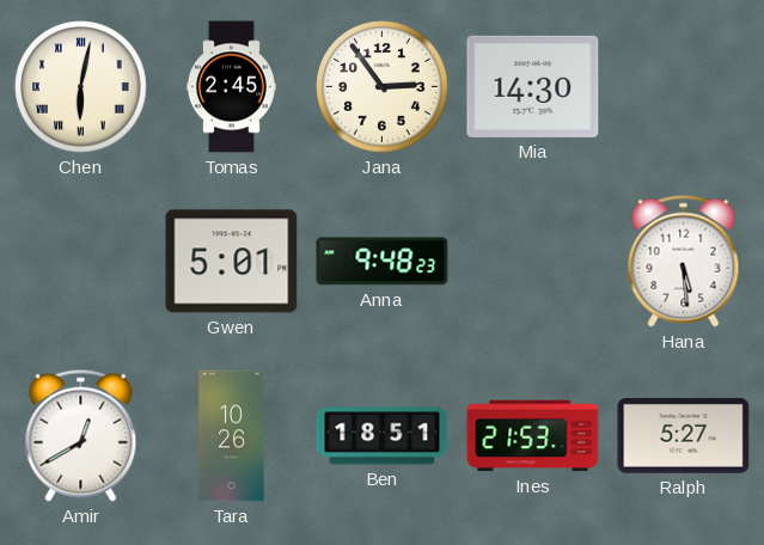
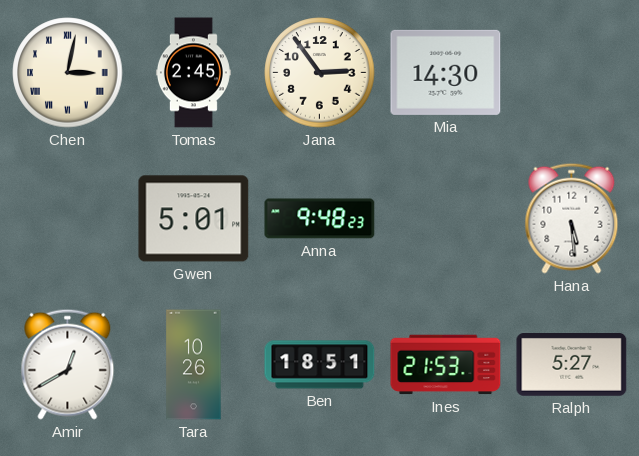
Chen: 6:02 -> 3:02 (68, 73)
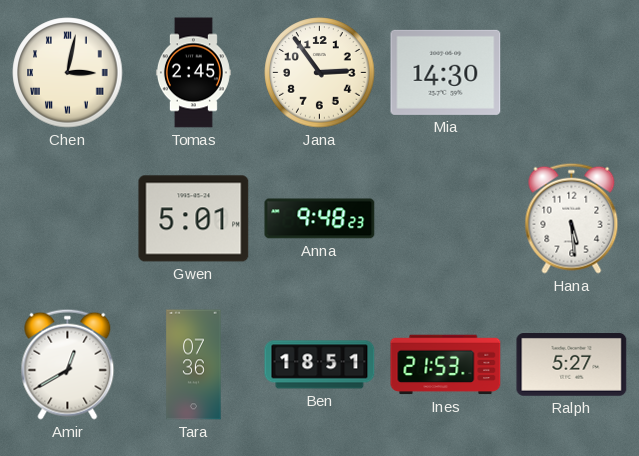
Tara: 10:26 -> 07:36 (194, 365)
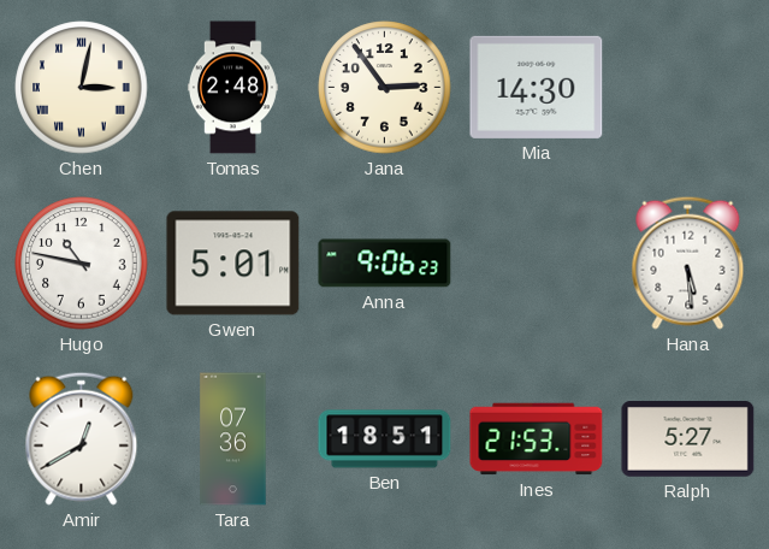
Tomas: 2:45 -> 2:48 (232, 88)
Hugo: none -> 10:47 (82, 264)
Anna: 9:48 -> 9:06 (385, 264)
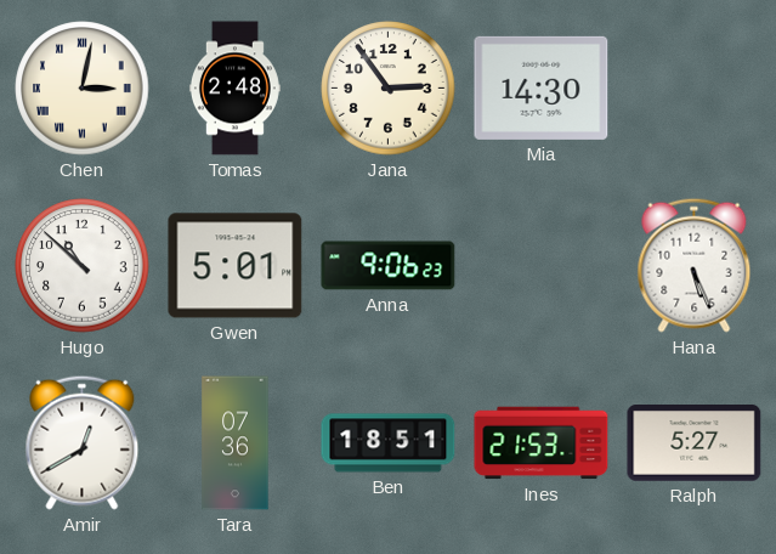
Hugo: 10:47 -> 10:52 (83, 266)
Hana: 5:29 -> 5:26 (695, 265)
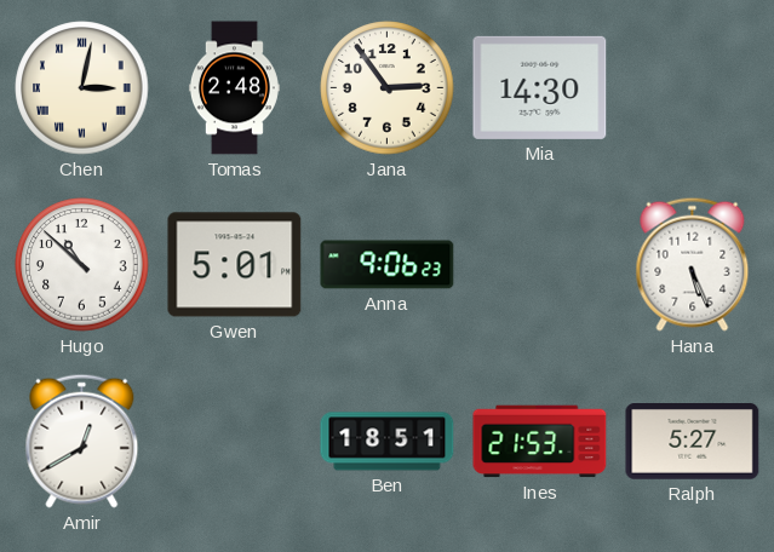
Tara: 07:36 -> none (236, 443)
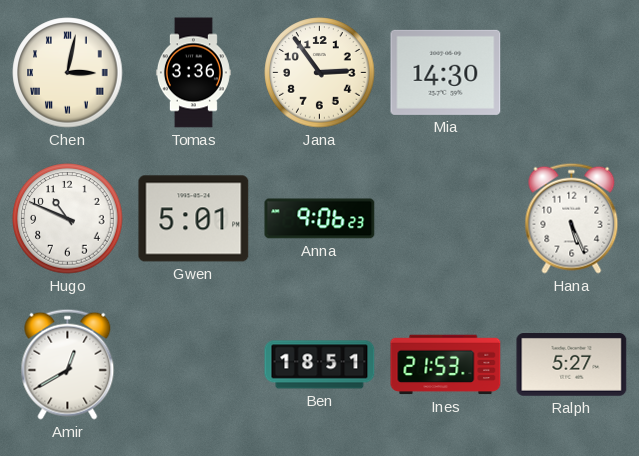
Tomas: 2:48 -> 3:36 (193, 73)
Hugo: 10:52 -> 10:49 (68, 219)
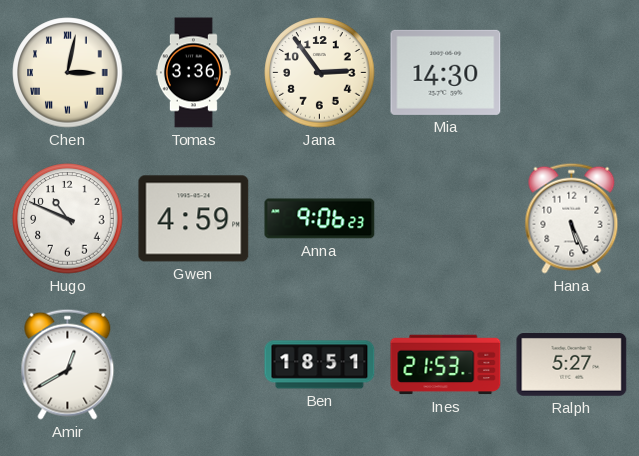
Gwen: 5:01 -> 4:59 (194, 219)
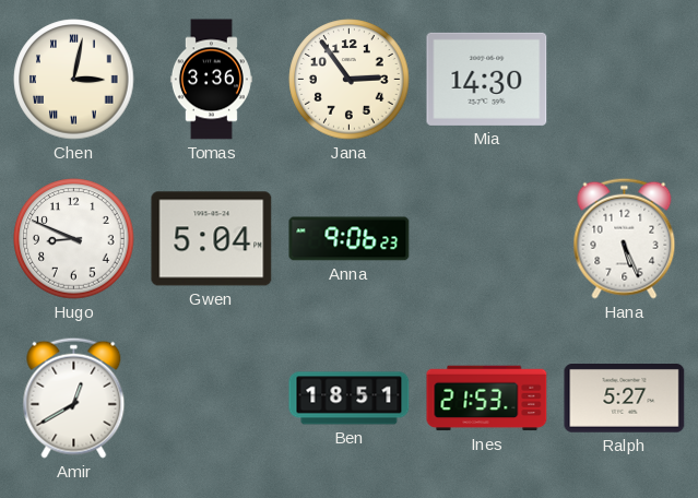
Hugo: 10:49 -> 8:49 (74, 239)
Gwen: 4:59 -> 5:04 (212, 239)
